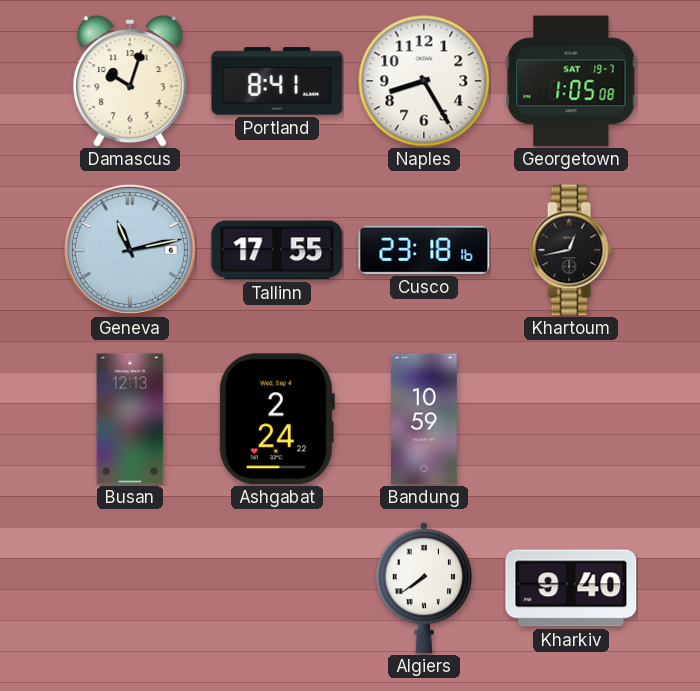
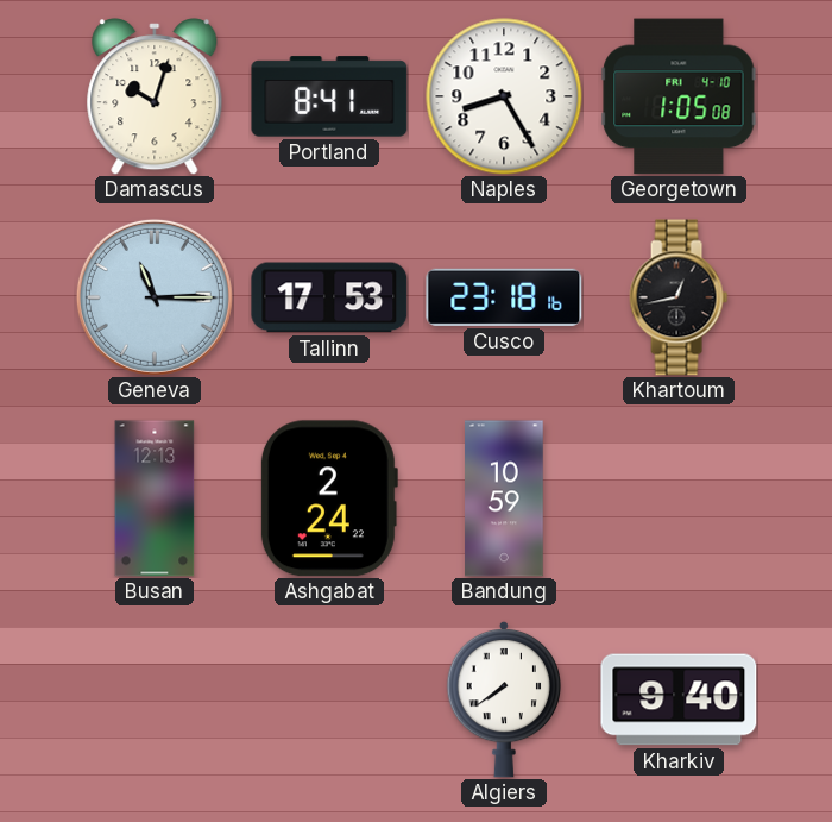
Georgetown date: SAT 19-7 -> FRI 4-10 (679, 96)
Geneva: 11:13 -> 11:15 (155, 297)
Tallinn: 17:55 -> 17:53 (329, 297)
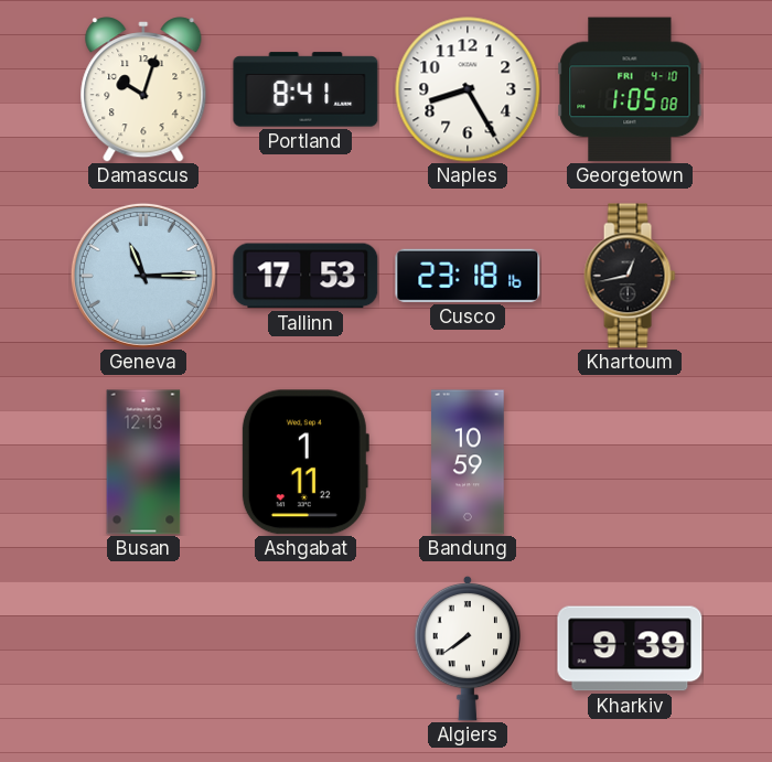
Ashgabat: 2:24 -> 1:11 (304, 462)
Kharkiv: 9:40 -> 9:39 (630, 648)
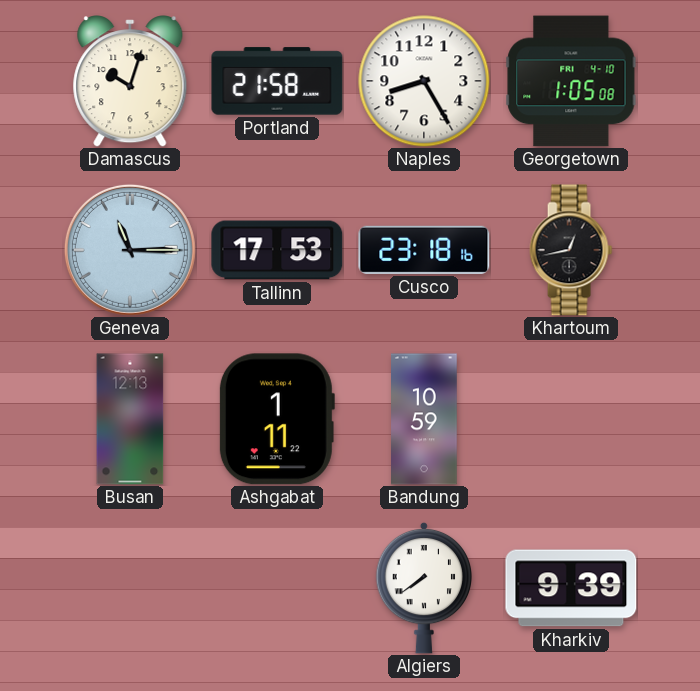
Portland: 8:41 -> 21:58 (277, 81)
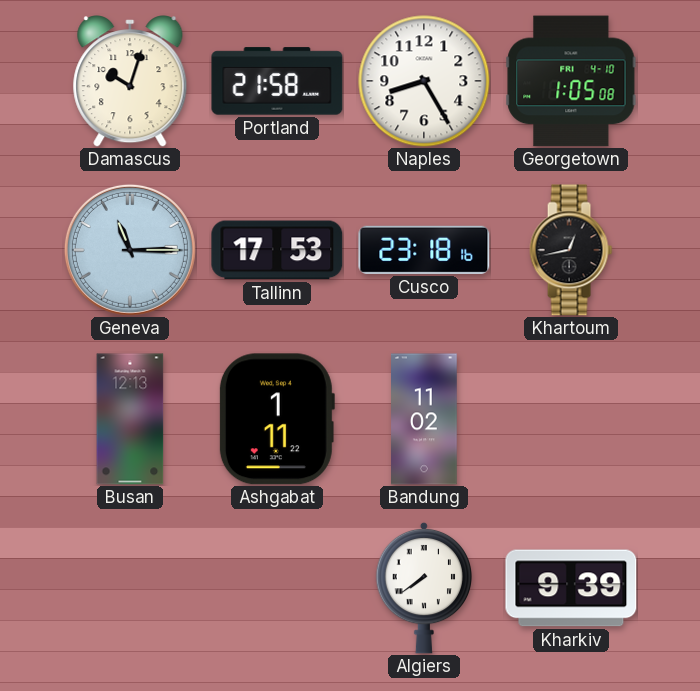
Bandung: 10:59 -> 11:02 (424, 419)
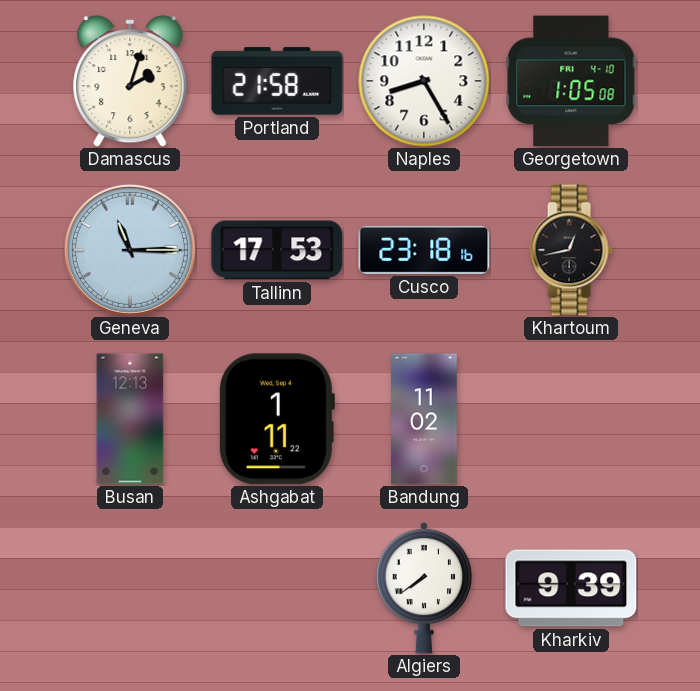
Damascus: 10:03 -> 2:03 (130, 81)
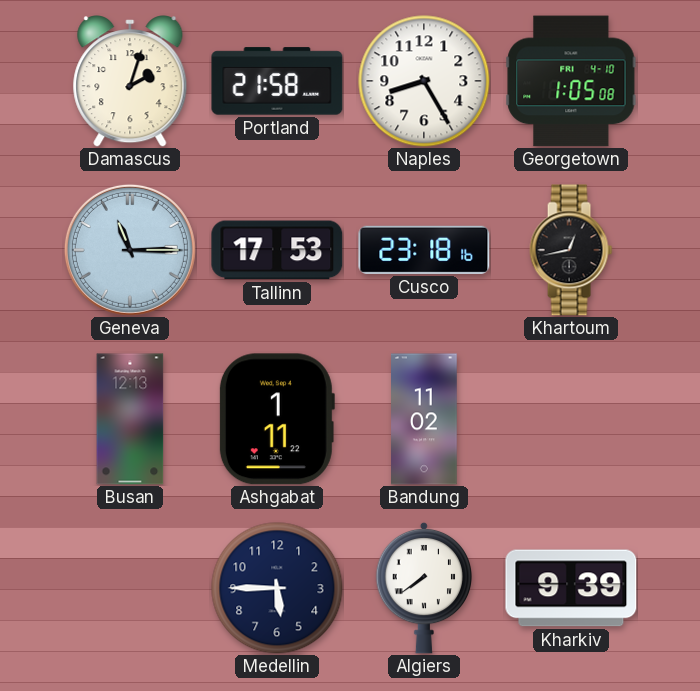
Medellin: none -> 5:45 (277, 588)
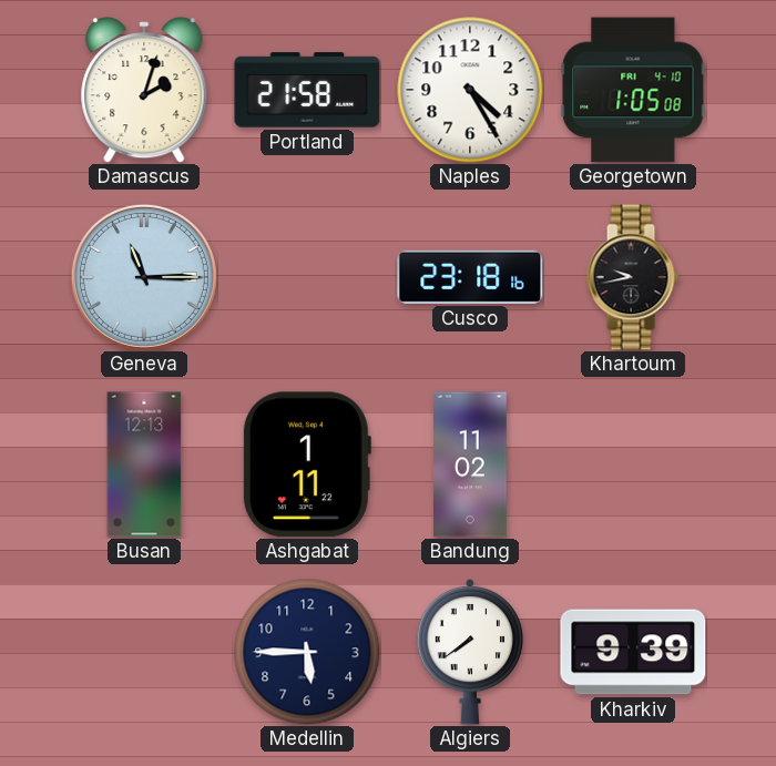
Naples: 8:25 -> 4:25 (470, 90)
Tallinn: 17:53 -> none (277, 250)
Khartoum: 12:43 -> 9:43 (633, 277)
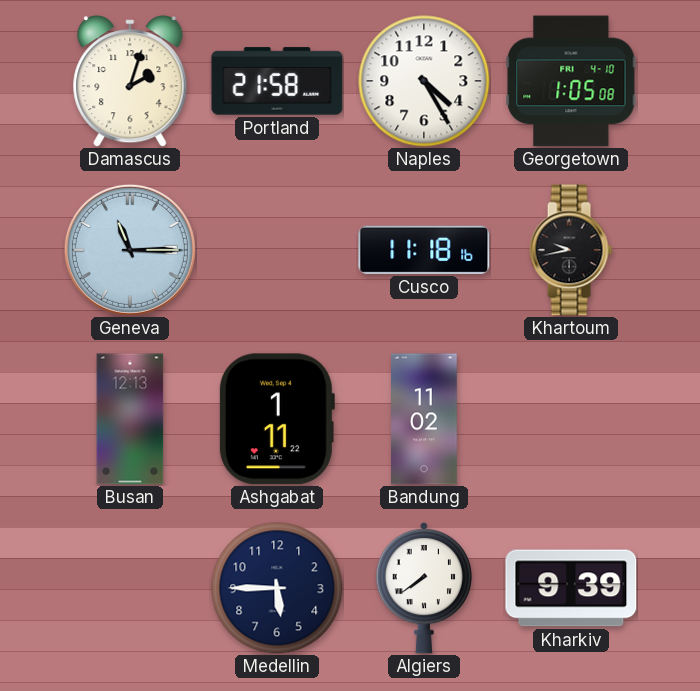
Cusco: 23:18 -> 11:18 (424, 250)
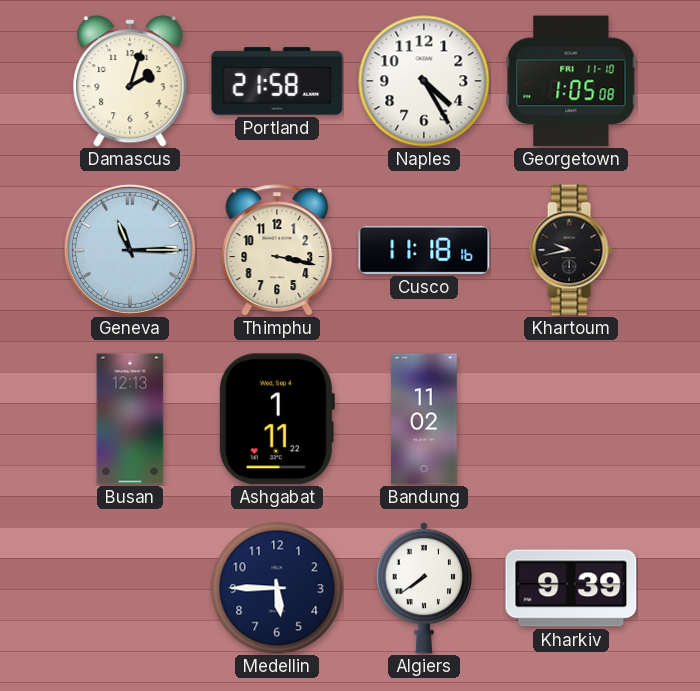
Georgetown date: FRI 4-10 -> FRI 11-10 (571, 81)
Thimphu: none -> 3:17 (277, 250)
